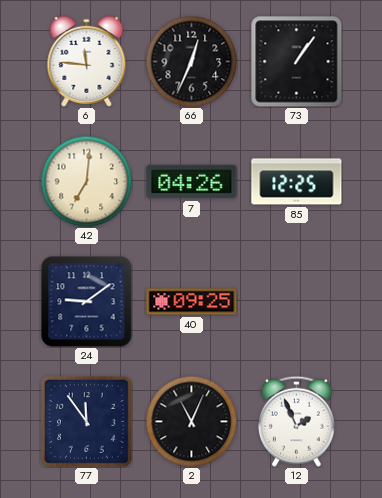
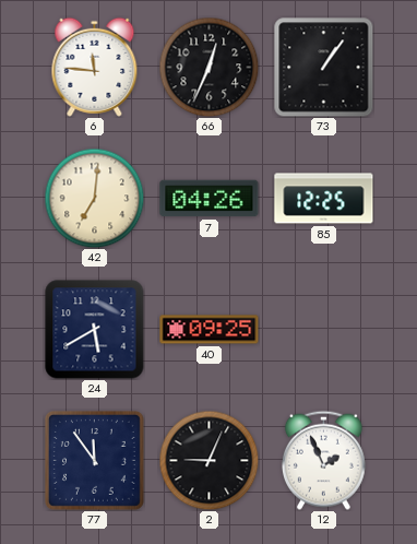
24: 9:09 -> 5:40 (95, 330)
2: 11:04 -> 9:04 (208, 460)
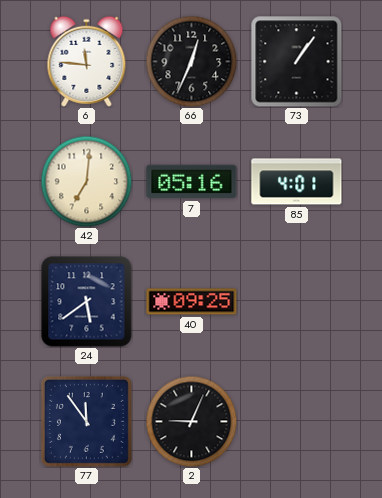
7: 04:26 -> 05:16 (192, 182)
85: 12:25 -> 4:01 (297, 182)
24: 5:40 -> 5:39 (87, 302)
12: 1:56 -> none (323, 460)
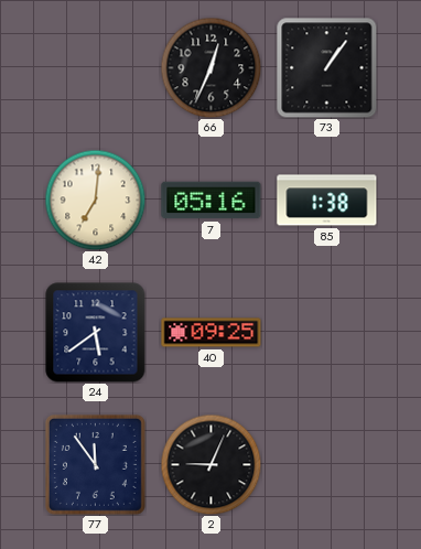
6: 11:46 -> none (87, 61)
85: 4:01 -> 1:38 (327, 201)
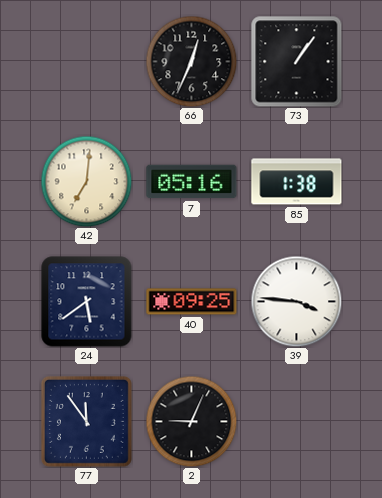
39: none -> 3:46 (296, 301)
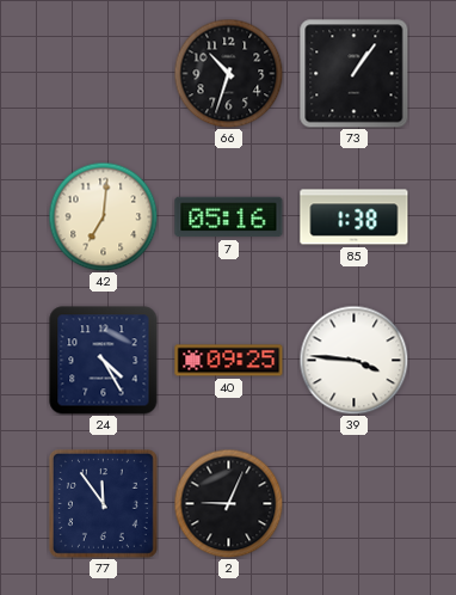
66: 12:34 -> 10:33 (228, 73)
24: 5:39 -> 4:25 (104, 361)
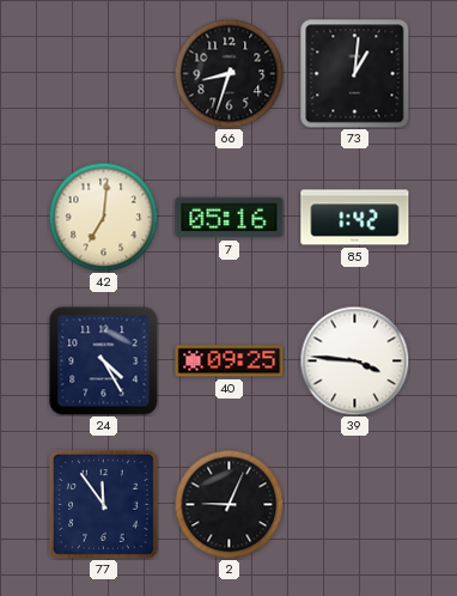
66: 10:33 -> 8:33 (228, 73)
73: 1:06 -> 1:01 (355, 74)
85: 1:38 -> 1:42 (355, 218)
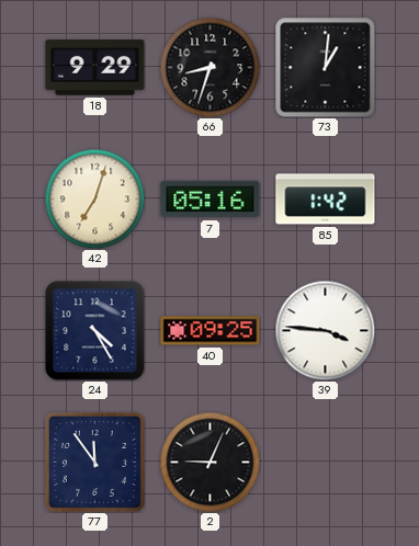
18: none -> 9:29 (95, 68)
42: 7:01 -> 7:03 (94, 198)
